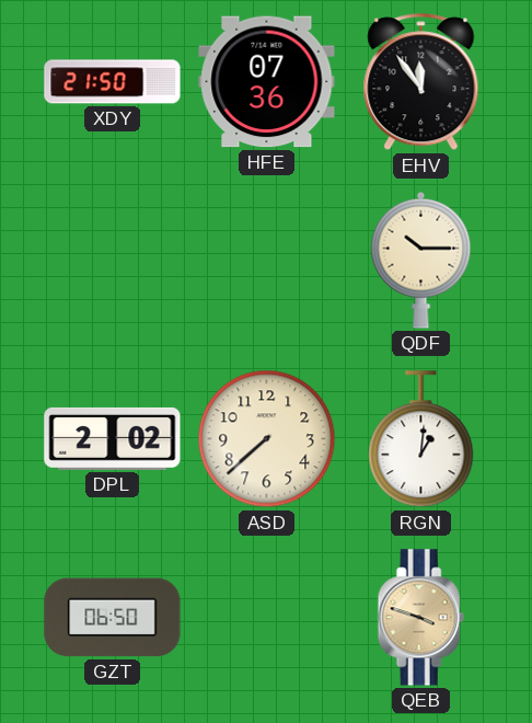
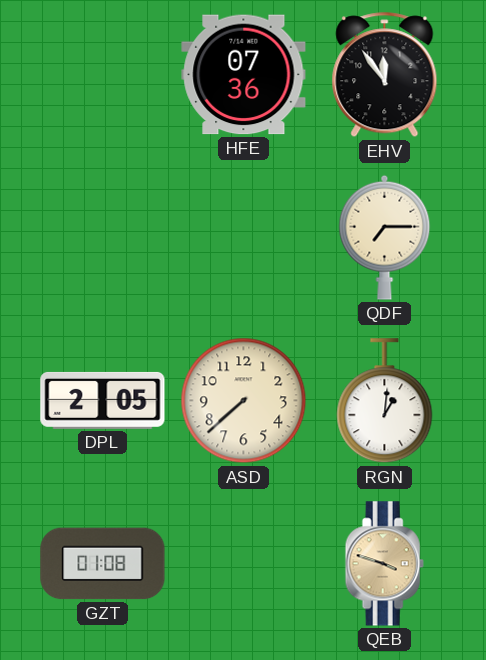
XDY: 21:50 -> none (113, 82)
QDF: 10:15 -> 7:15 (385, 237)
DPL: 2:02 -> 2:05 (103, 400)
GZT: 06:50 -> 01:08 (103, 564)
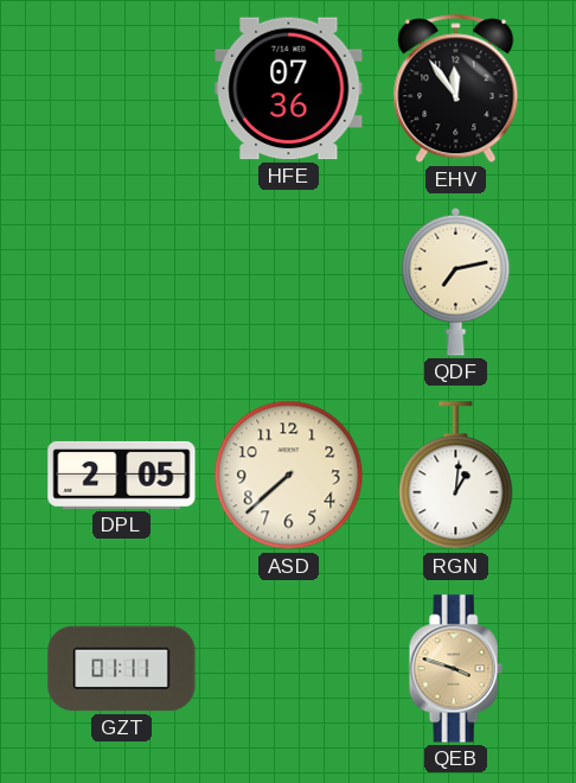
QDF: 7:15 -> 7:13 (456, 281)
GZT: 01:08 -> 01:11 (122, 669)
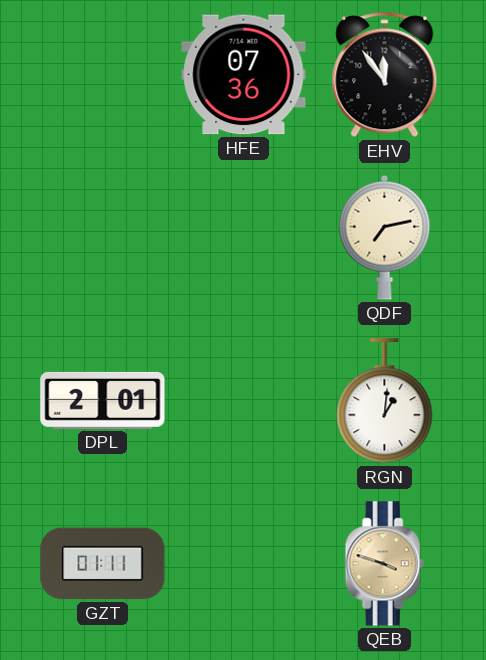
DPL: 2:05 -> 2:01 (103, 400)
ASD: 7:38 -> none (289, 476)
